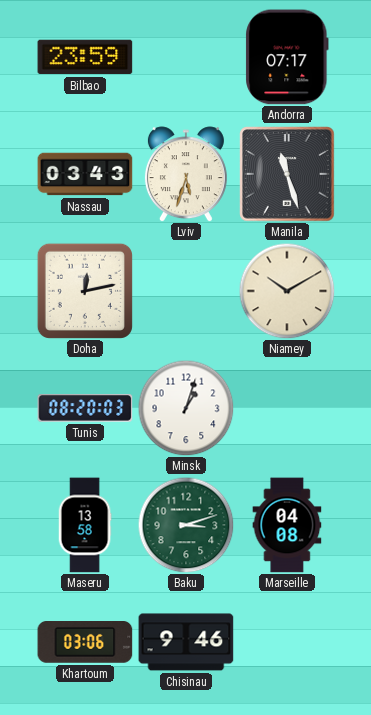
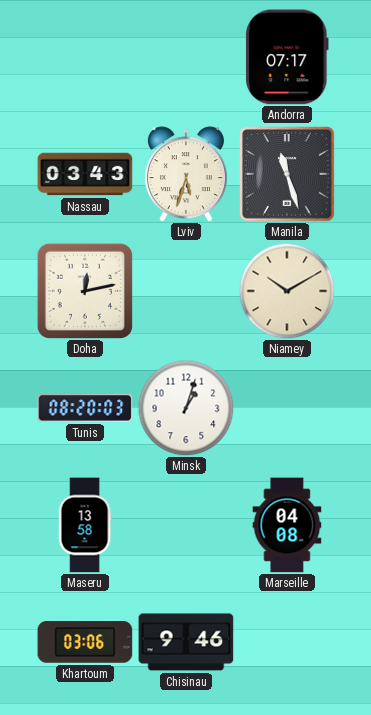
Bilbao: 23:59 -> none (85, 57)
Baku: 3:12 -> none (186, 525)
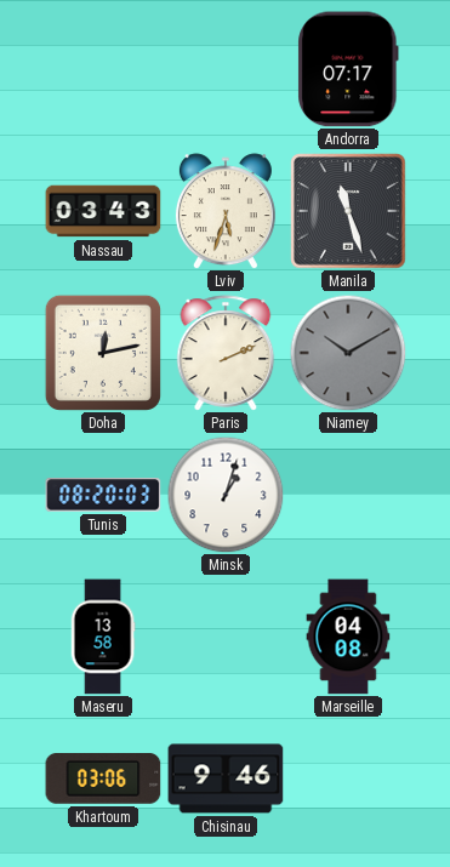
Paris: none -> 2:11 (226, 353)
Niamey dial: cream -> grey (348, 353)
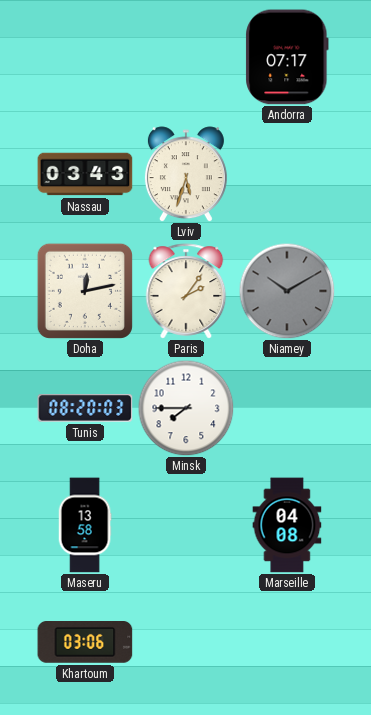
Manila: 11:27 -> none (348, 211)
Paris: 2:11 -> 2:06 (186, 291)
Minsk: 1:03 -> 7:45 (186, 408)
Chisinau: 9:46 -> none (226, 778)
